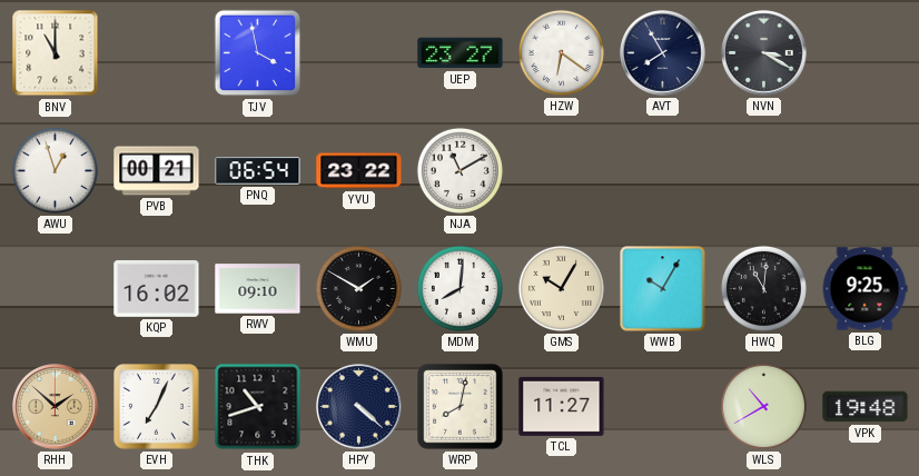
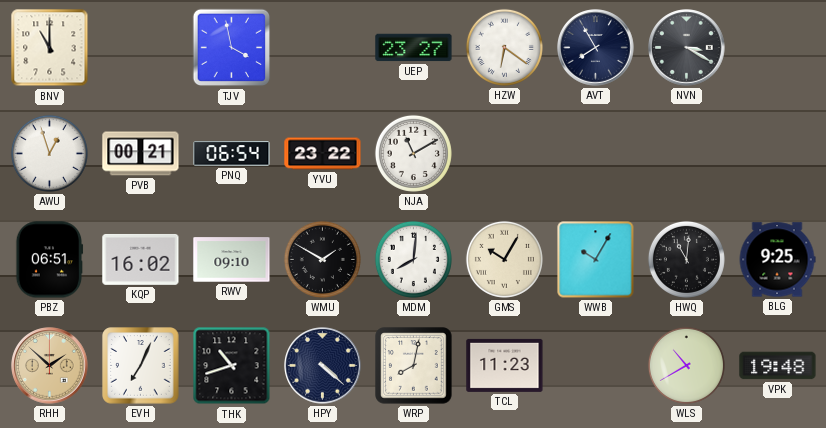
PBZ: none -> 06:51 (49, 260)
TCL: 11:27 -> 11:23 (505, 365)
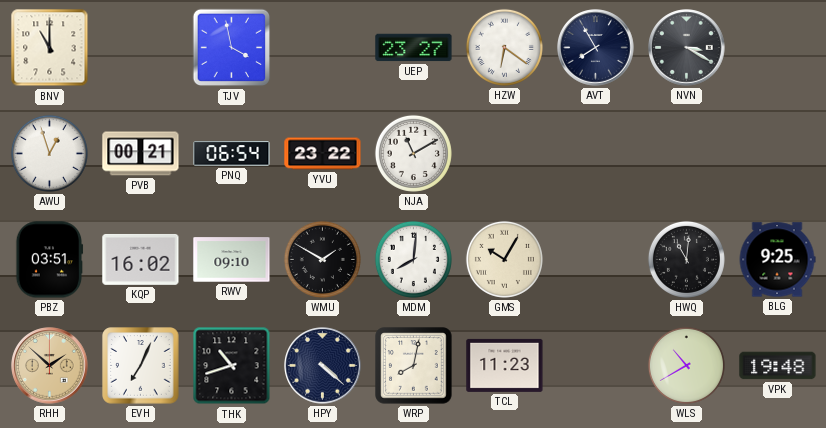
PBZ: 06:51 -> 03:51 (49, 260)
WWB: 10:05 -> none (596, 260)
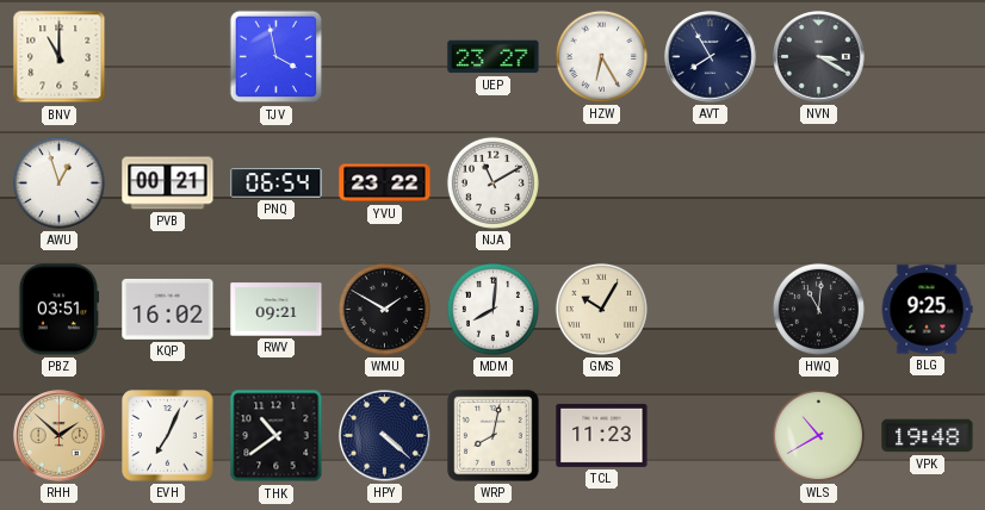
HZW: 6:21 -> 6:25 (601, 56)
RWV: 09:10 -> 09:21 (277, 310)
THK: 10:42 -> 10:39 (277, 436)
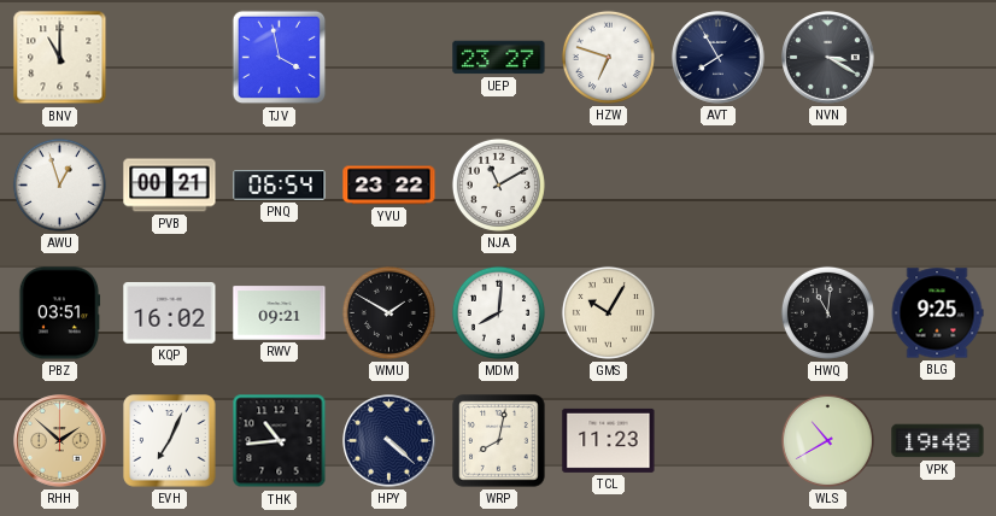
HZW: 6:25 -> 6:48 (608, 57)
THK: 10:39 -> 10:44 (280, 441)
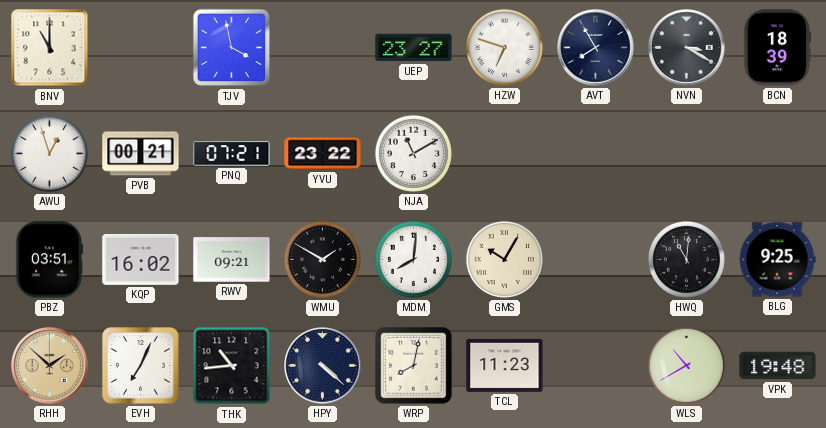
BCN: none -> 18:39 (777, 48)
PNQ: 06:54 -> 07:21 (232, 154)
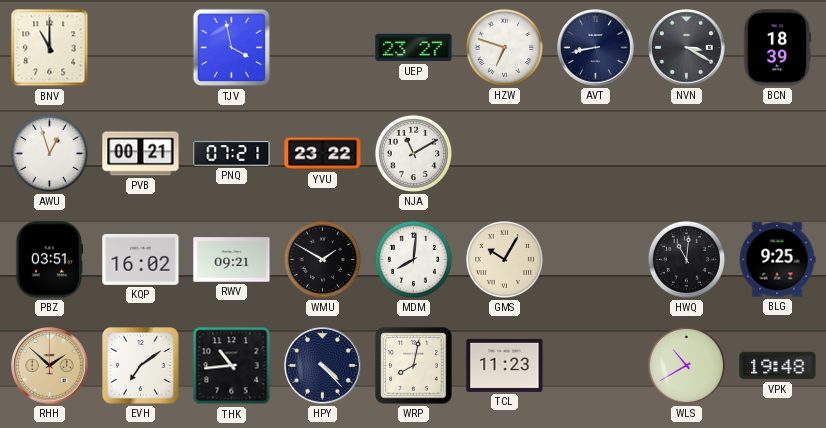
AVT: 7:55 -> 8:43 (596, 48)
EVH: 7:04 -> 7:09 (141, 366)
HPY: 4:22 -> 4:23 (323, 366)
